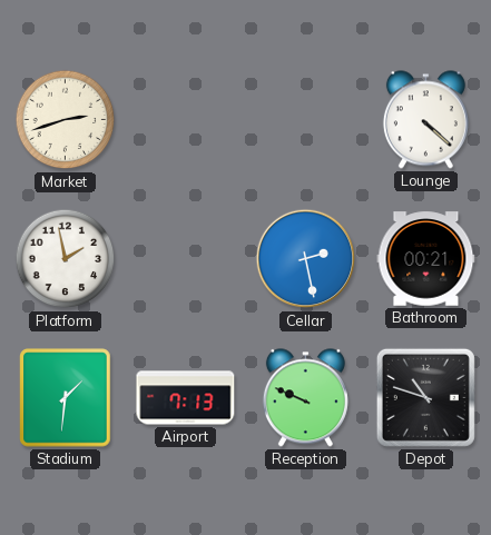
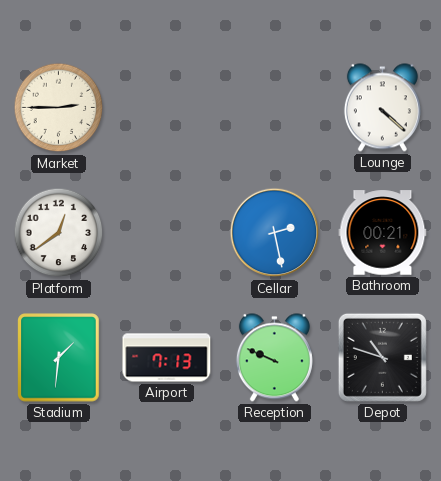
Market: 2:42 -> 2:45 (59, 108)
Platform: 1:58 -> 12:39 (59, 233)
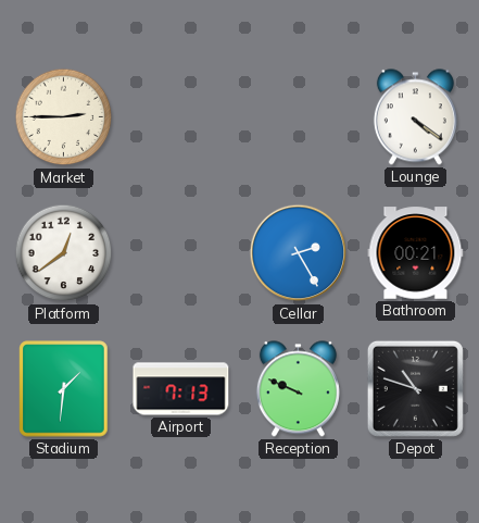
Lounge: 4:22 -> 4:21 (415, 117)
Cellar: 2:28 -> 2:25 (299, 253)
